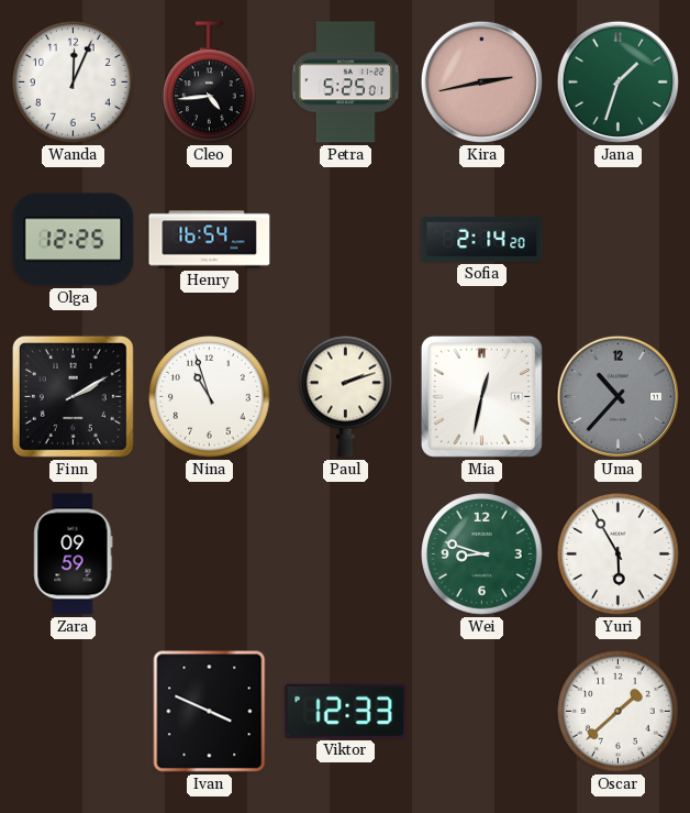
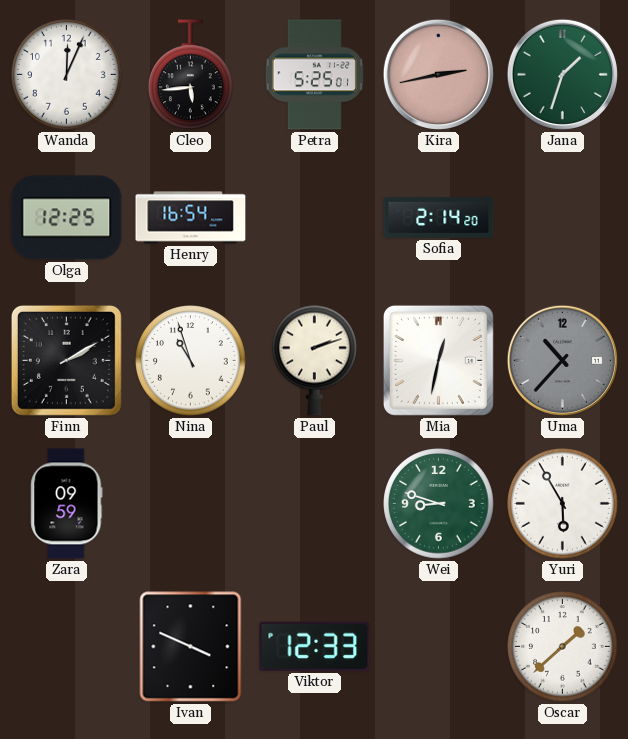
Cleo: 4:44 -> 5:44 (191, 75)
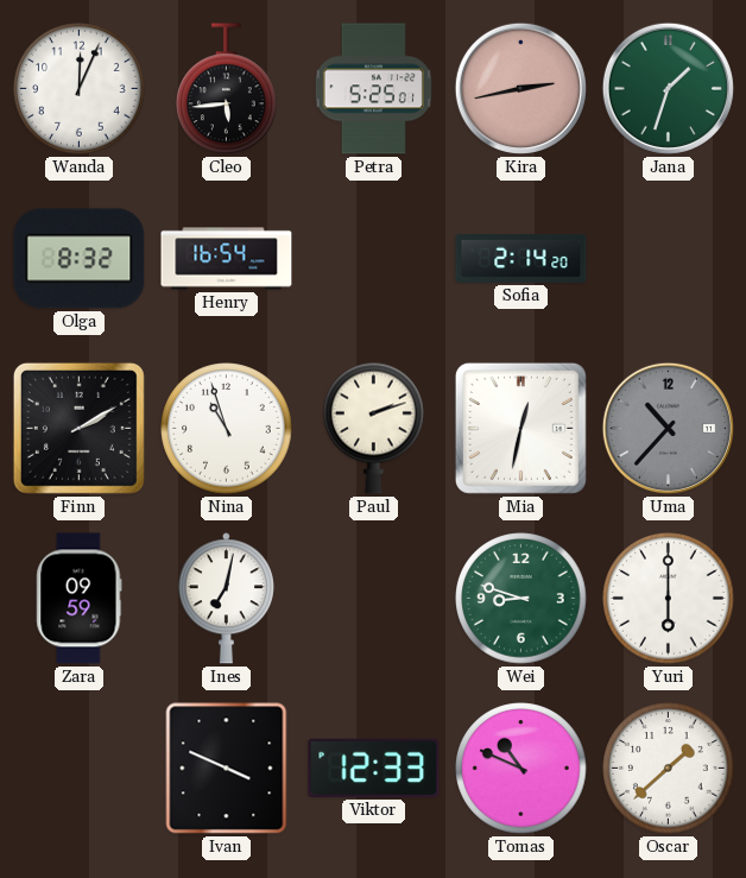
Olga: 12:25 -> 8:32 (80, 259)
Ines: none -> 7:02 (226, 599)
Yuri: 5:55 -> 6:00 (669, 599)
Tomas: none -> 10:49 (521, 769)
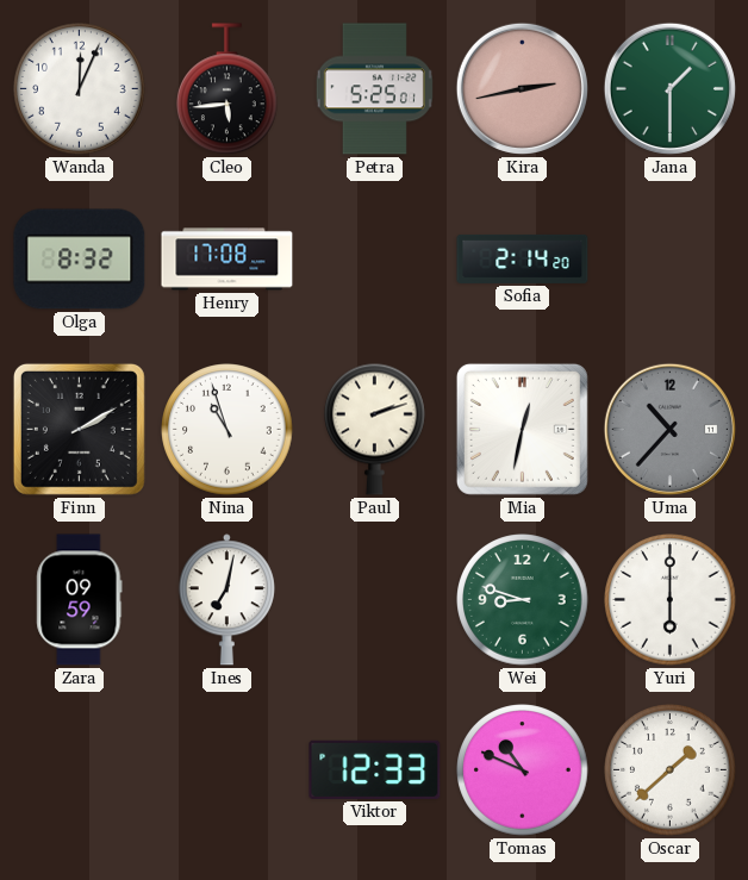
Jana: 1:33 -> 1:30 (669, 88)
Henry: 16:54 -> 17:08 (227, 260)
Ivan: 3:49 -> none (227, 769)
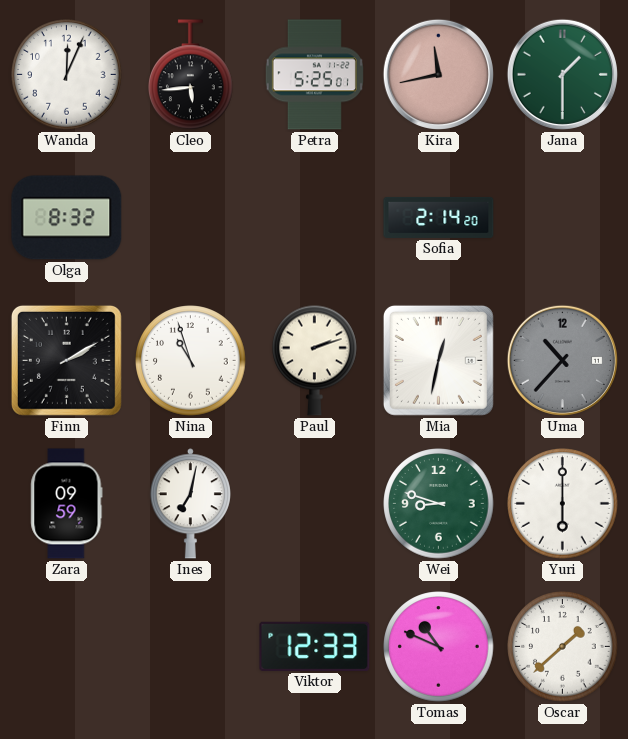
Kira: 2:43 -> 11:43 (438, 74)
Henry: 17:08 -> none (227, 260)
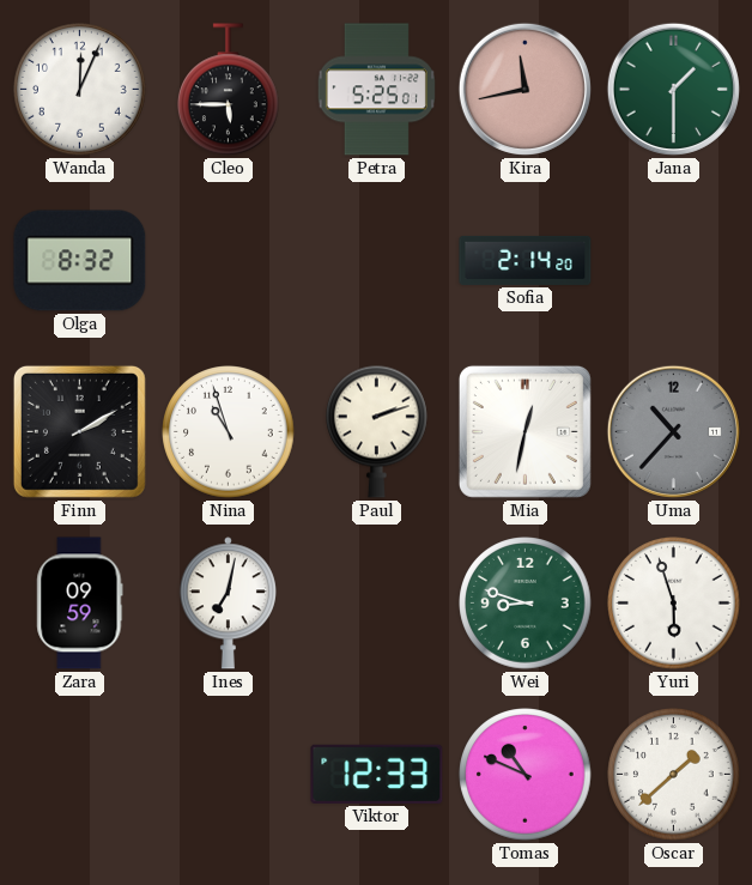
Cleo: 5:44 -> 5:45 (229, 90)
Yuri: 6:00 -> 5:57 (674, 604)
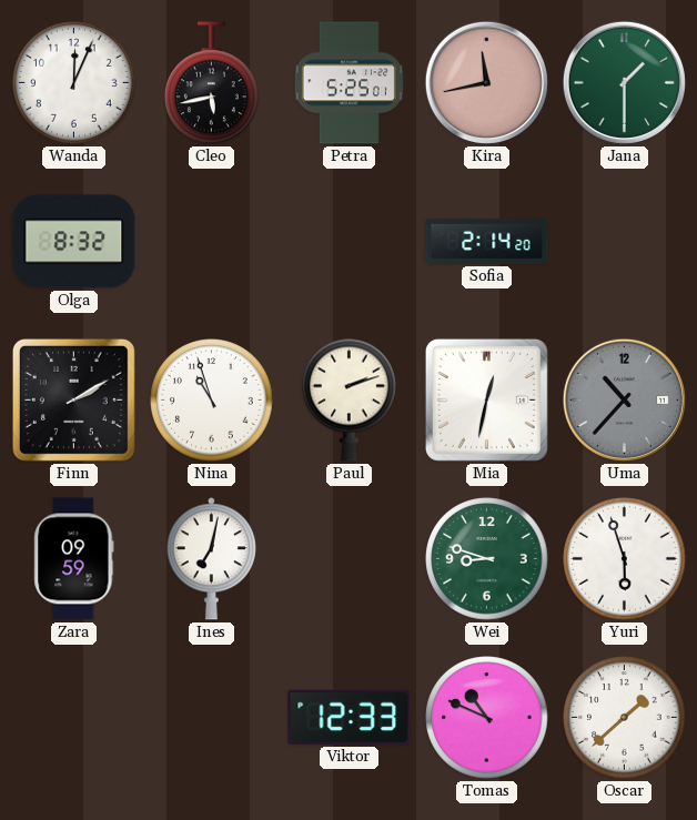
Cleo: 5:45 -> 5:43 (212, 83)
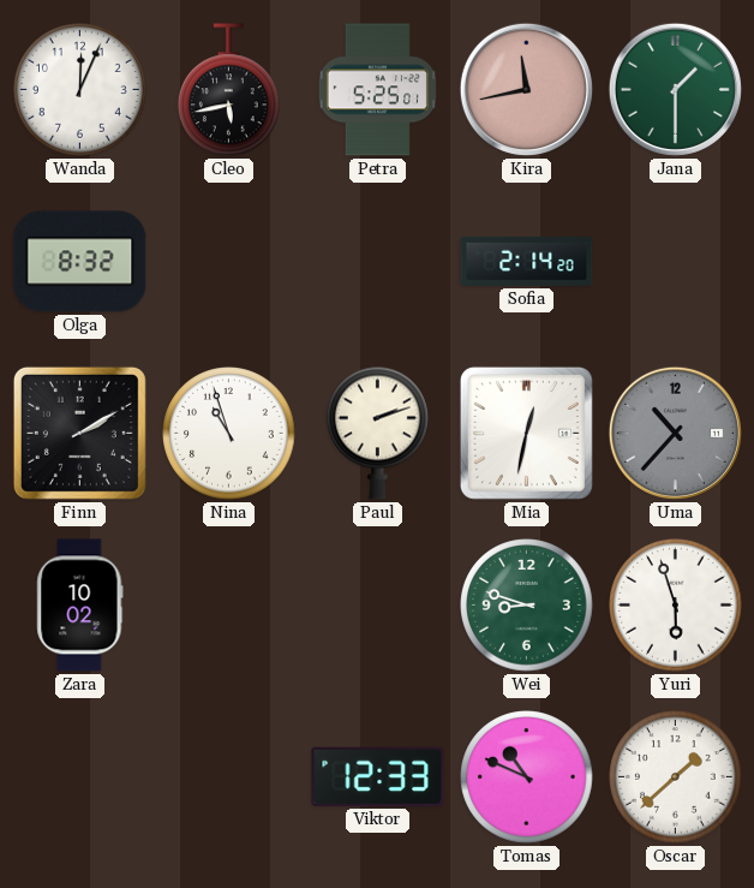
Zara: 09:59 -> 10:02 (80, 606)
Ines: 7:02 -> none (211, 559)
